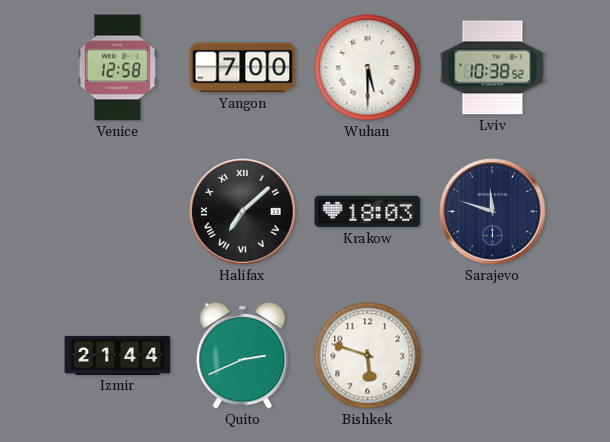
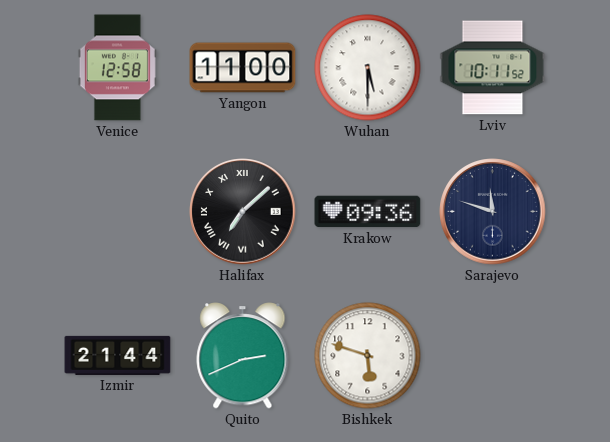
Yangon: 7:00 -> 11:00 (243, 68)
Lviv: 10:38 -> 10:11 (493, 68)
Krakow: 18:03 -> 09:36 (368, 212)
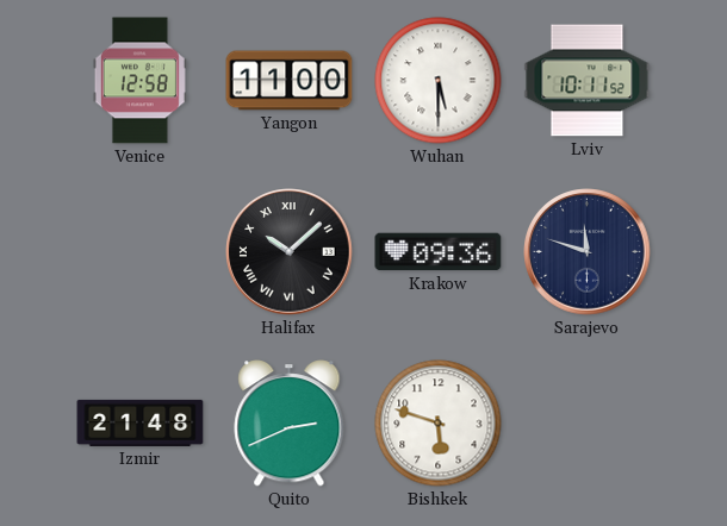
Halifax: 7:08 -> 10:08 (290, 252)
Izmir: 21:44 -> 21:48 (141, 422)
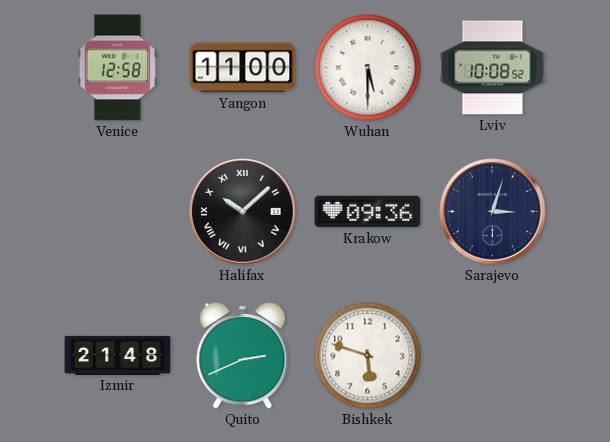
Lviv: 10:11 -> 10:08 (493, 68)
Sarajevo: 11:48 -> 3:03 (493, 212)
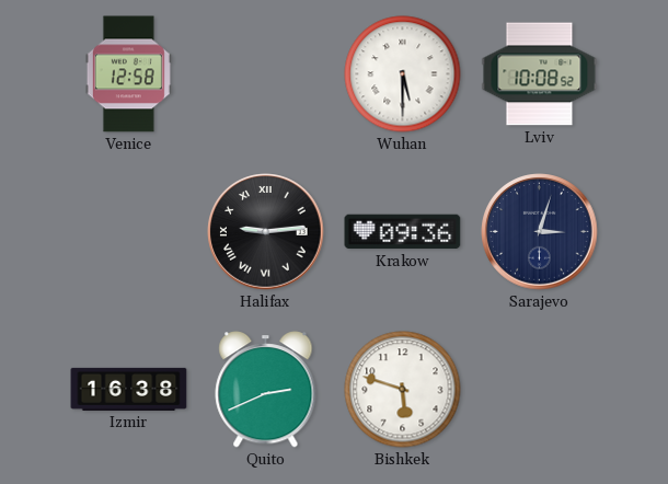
Yangon: 11:00 -> none (243, 68)
Halifax: 10:08 -> 9:14 (266, 232)
Izmir: 21:48 -> 16:38 (129, 389)
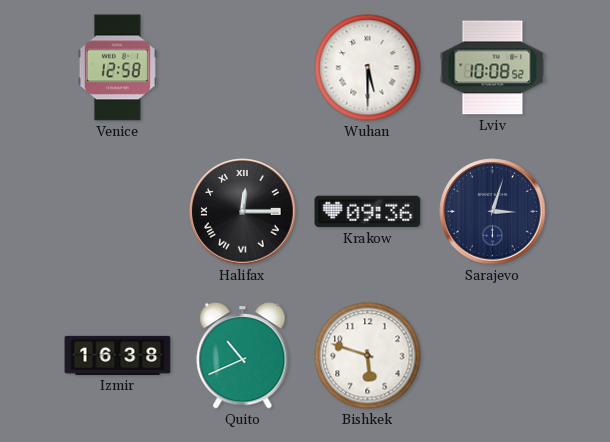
Halifax: 9:14 -> 12:15 (243, 212)
Quito: 2:41 -> 10:41 (243, 356)
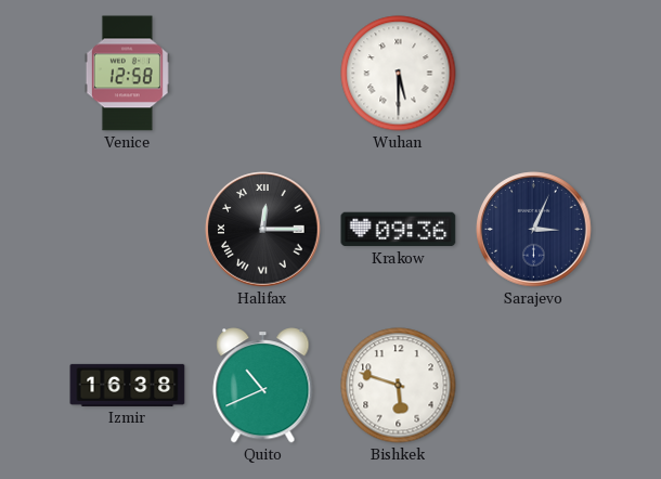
Lviv: 10:08 -> none (493, 68)
Sarajevo: 3:03 -> 3:04 (534, 230)
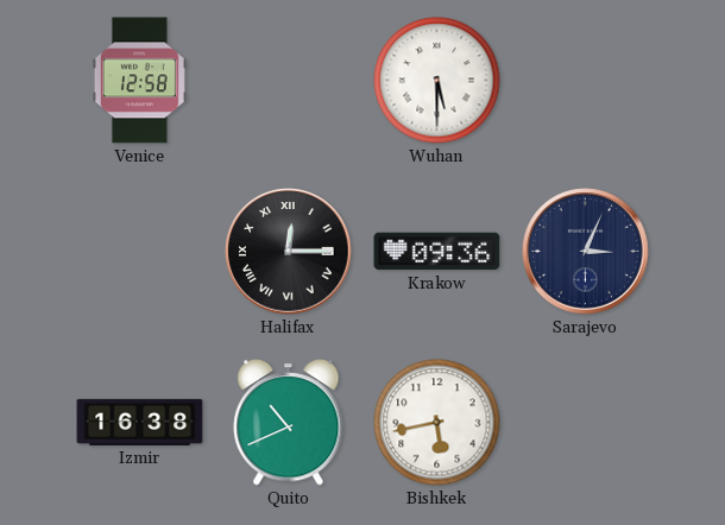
Bishkek: 5:48 -> 5:43 (437, 423)
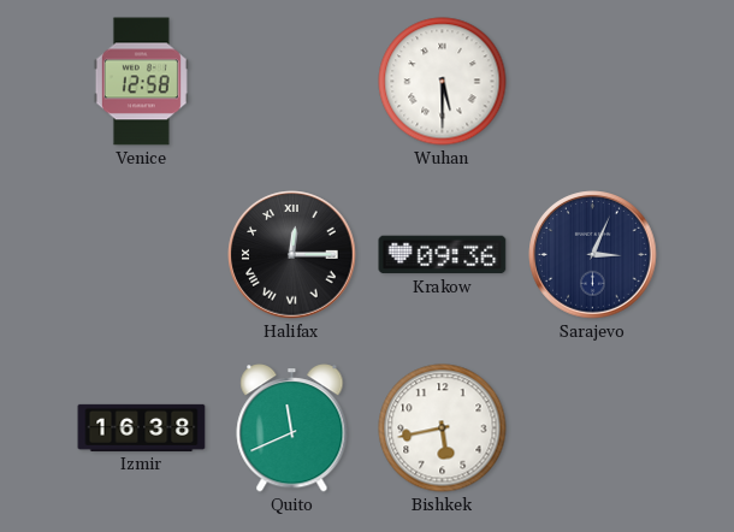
Quito: 10:41 -> 11:41 (292, 428)
